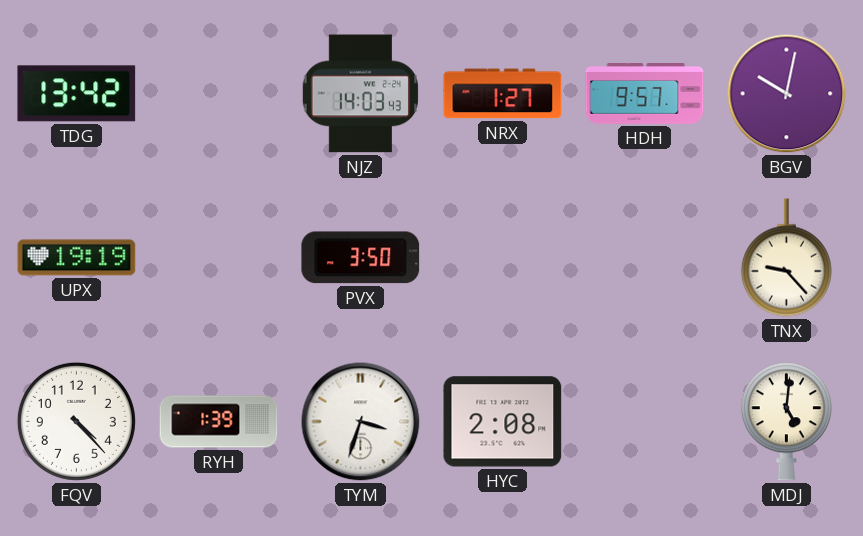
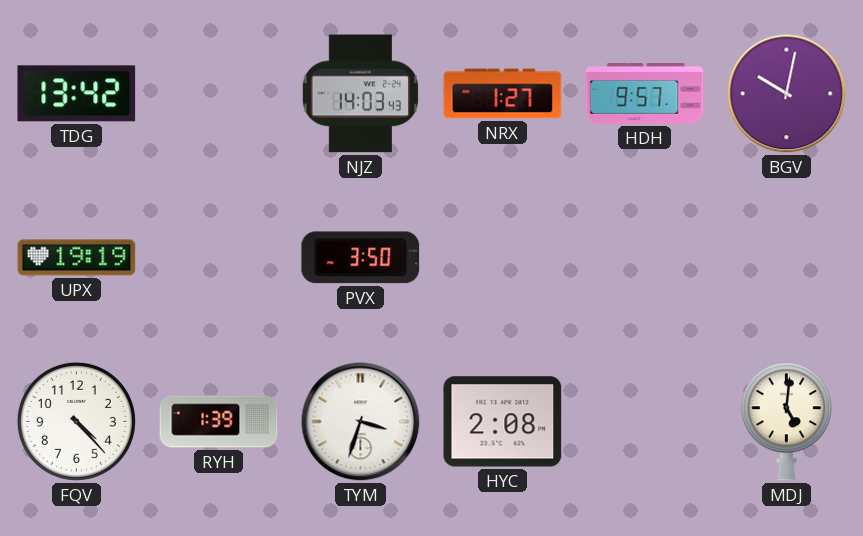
TNX: 9:23 -> none (786, 258)
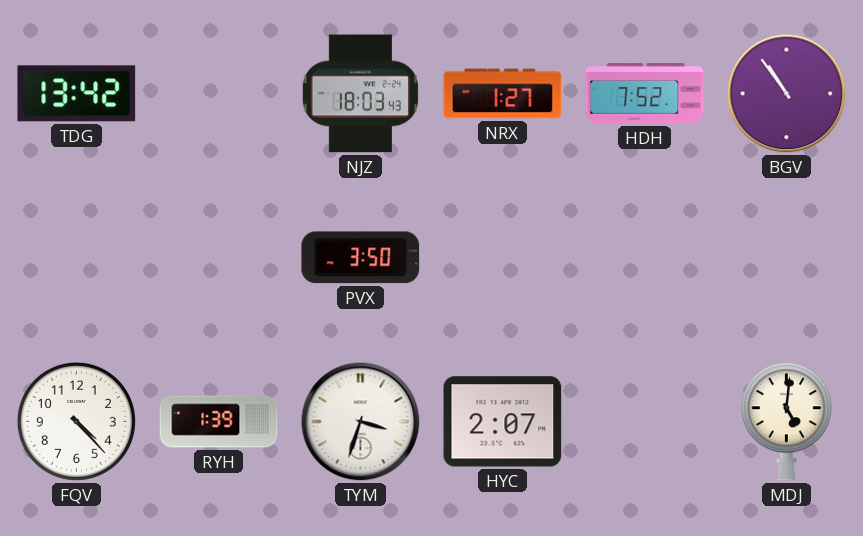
NJZ: 14:03 -> 18:03 (360, 94)
HDH: 9:57 -> 7:52 (645, 94)
BGV: 10:02 -> 10:54 (787, 94)
UPX: 19:19 -> none (77, 258)
HYC: 2:08 -> 2:07 (503, 422)
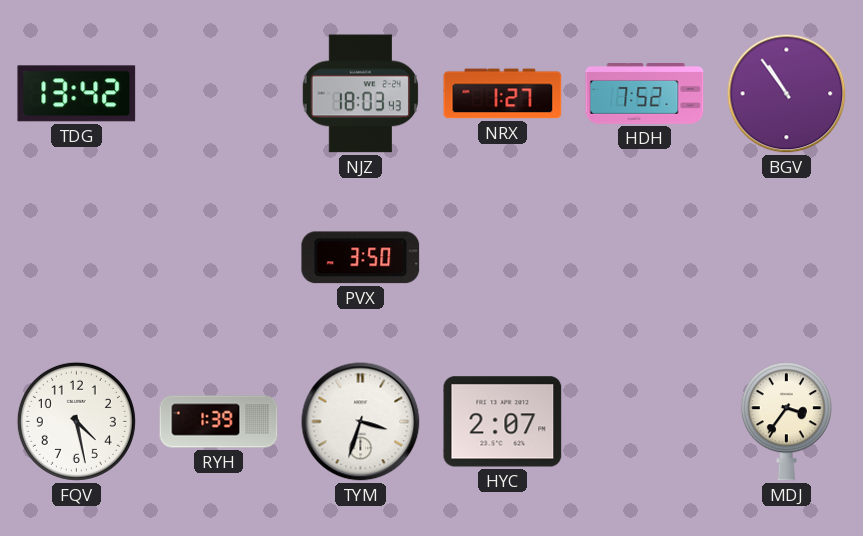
FQV: 4:23 -> 4:28 (76, 421)
MDJ: 5:01 -> 3:36 (786, 422)
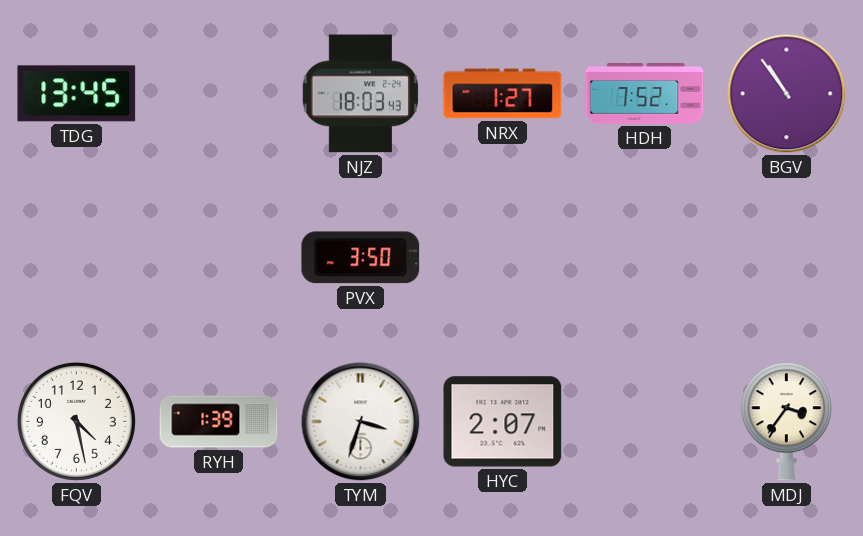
TDG: 13:42 -> 13:45 (77, 94)
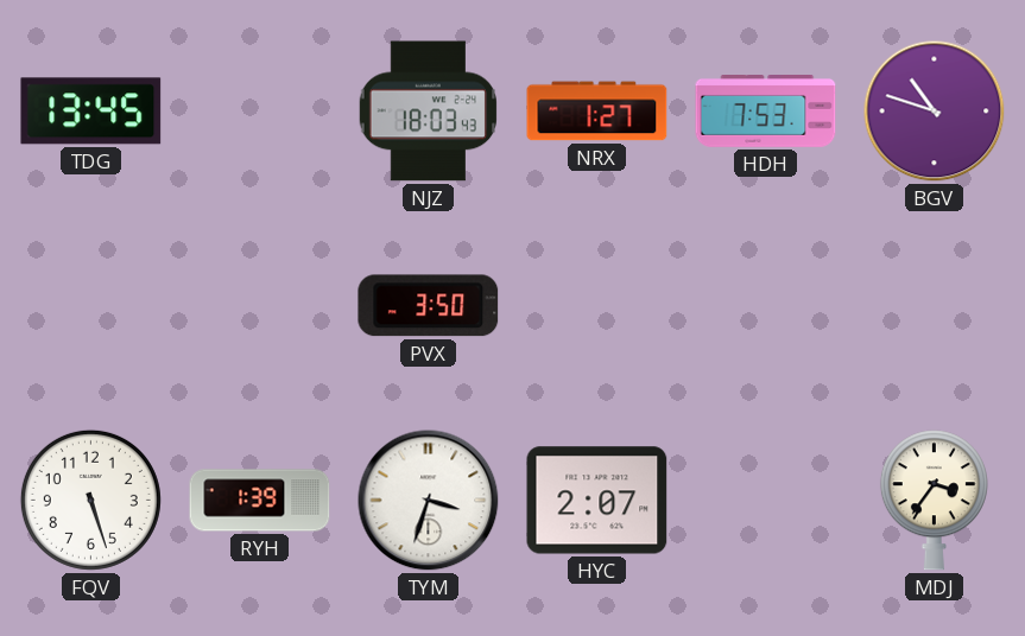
HDH: 7:52 -> 7:53 (766, 112)
BGV: 10:54 -> 10:48 (935, 112)
FQV: 4:28 -> 5:27 (90, 500)
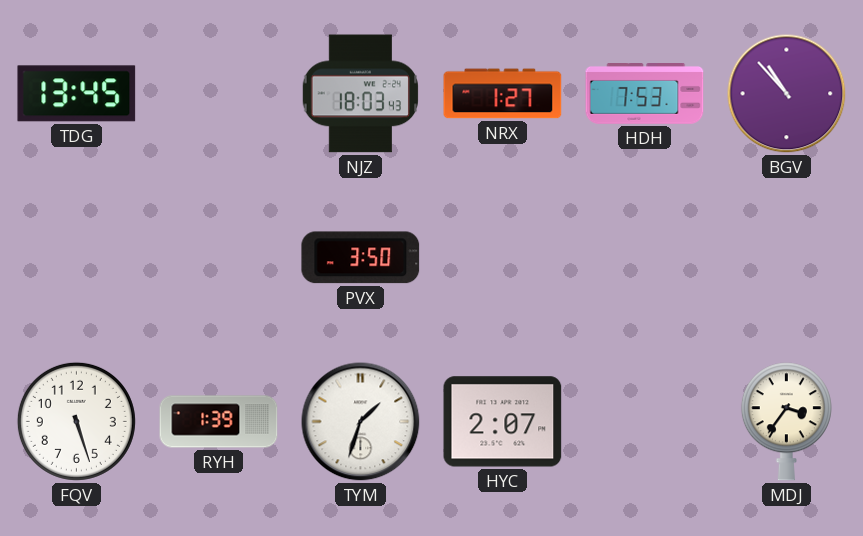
BGV: 10:48 -> 10:53 (787, 94)
TYM: 3:33 -> 1:33 (361, 422)
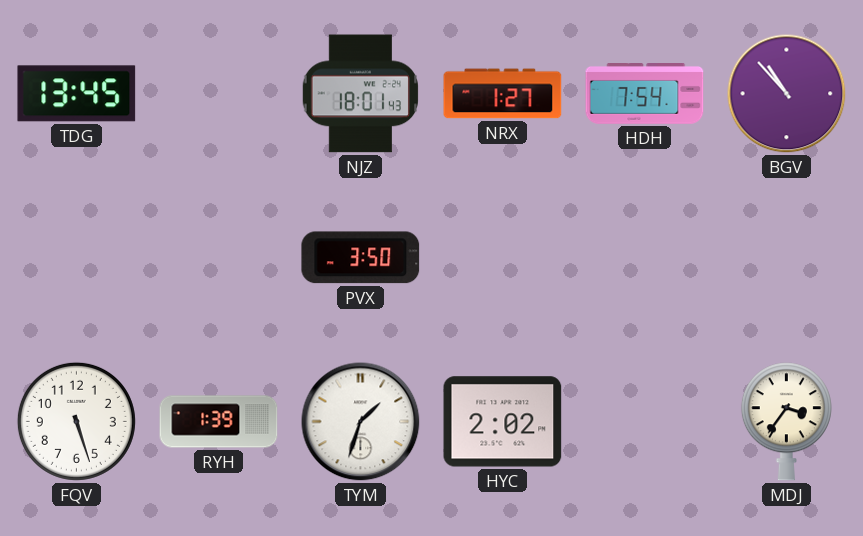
NJZ: 18:03 -> 18:01 (360, 94)
HDH: 7:53 -> 7:54 (645, 94)
HYC: 2:07 -> 2:02 (503, 422)
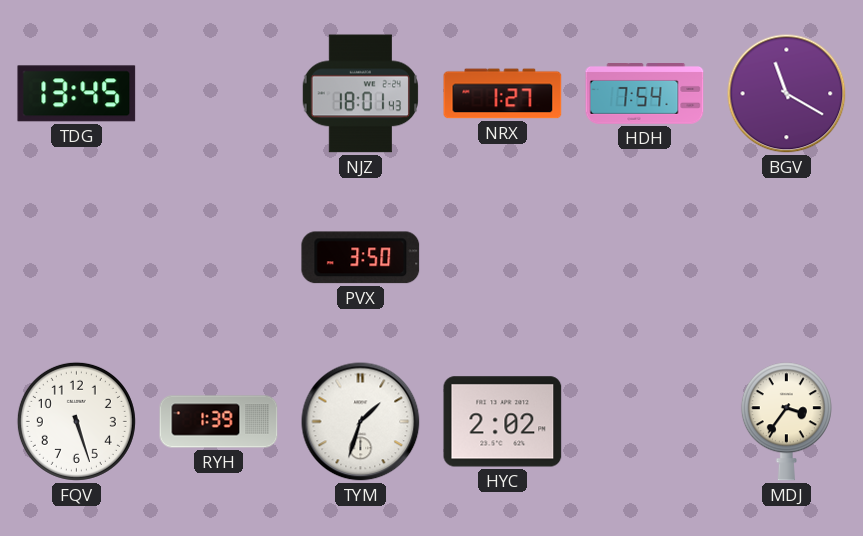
BGV: 10:53 -> 11:20 (787, 94)
